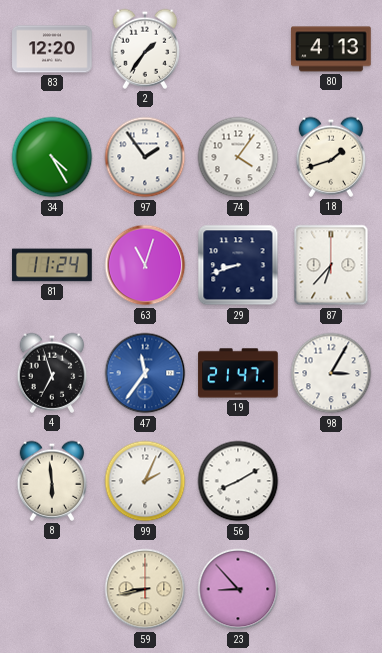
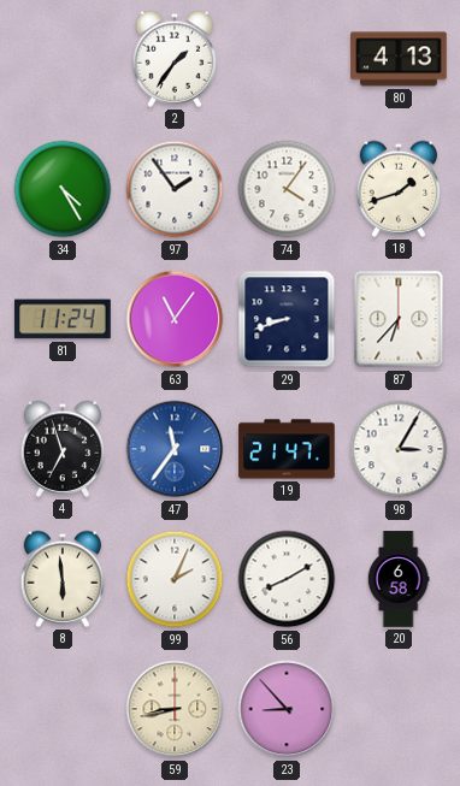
83: 12:20 -> none (52, 49)
63: 11:03 -> 11:06 (175, 319)
20: none -> 6:58 (399, 579)
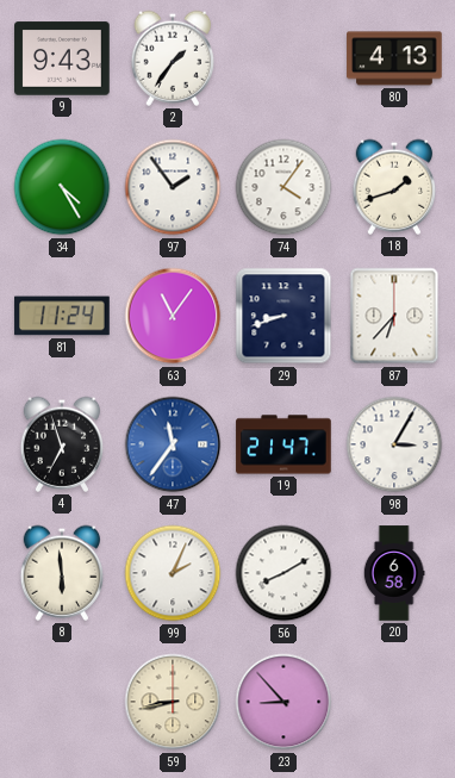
9: none -> 9:43 (62, 58)
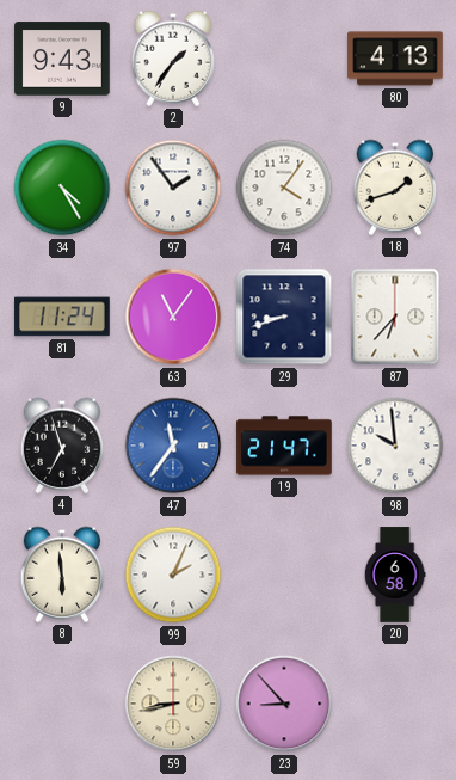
98: 3:05 -> 9:59 (395, 446)
56: 8:10 -> none (283, 573)
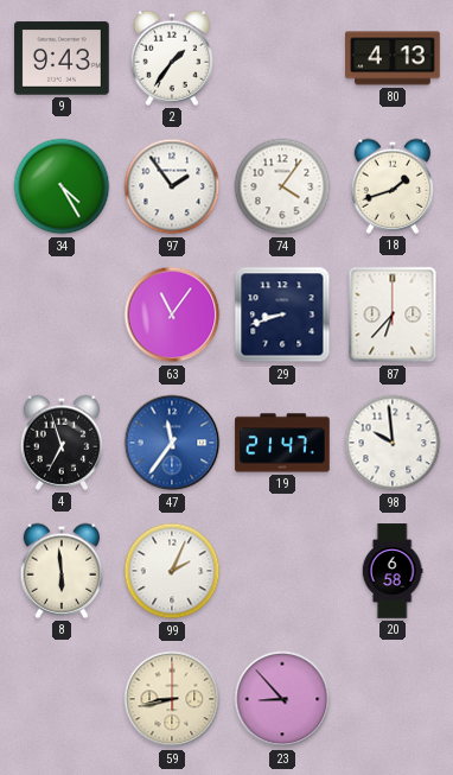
81: 11:24 -> none (62, 317)
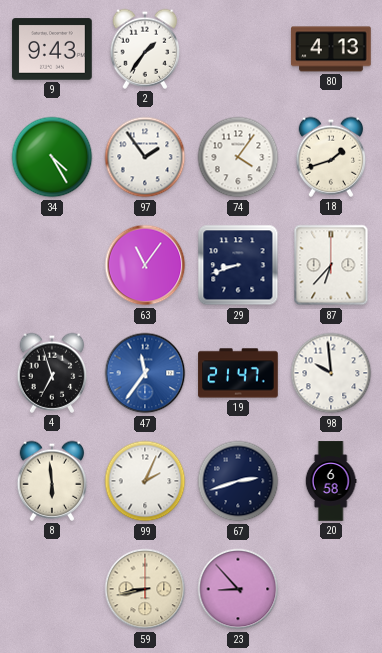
67: none -> 2:42 (238, 481)
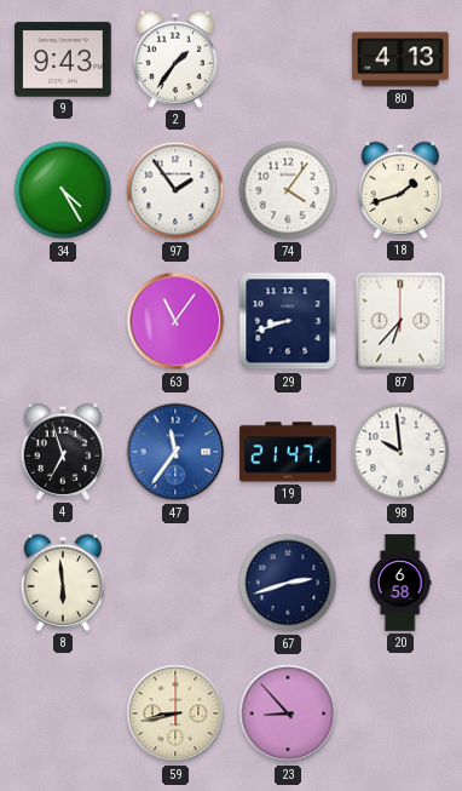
99: 2:04 -> none (145, 481)
